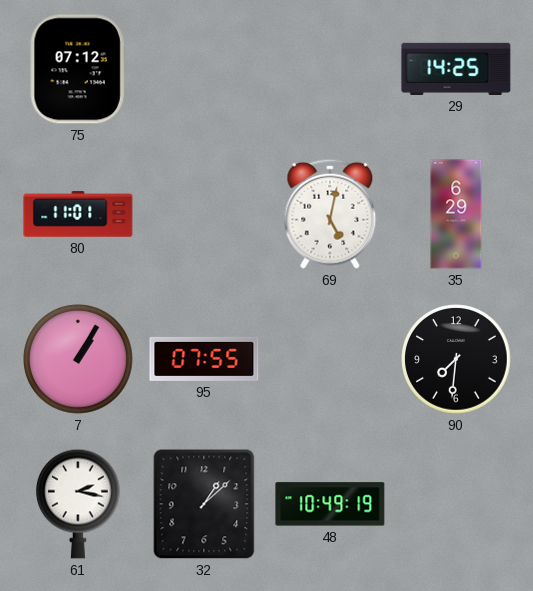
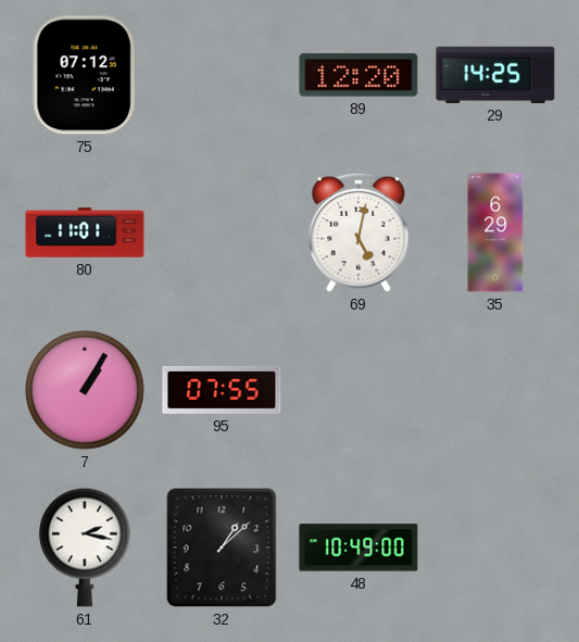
89: none -> 12:20 (358, 75)
90: 7:31 -> none (456, 359)
48: 10:49:19 -> 10:49:00 (358, 547)
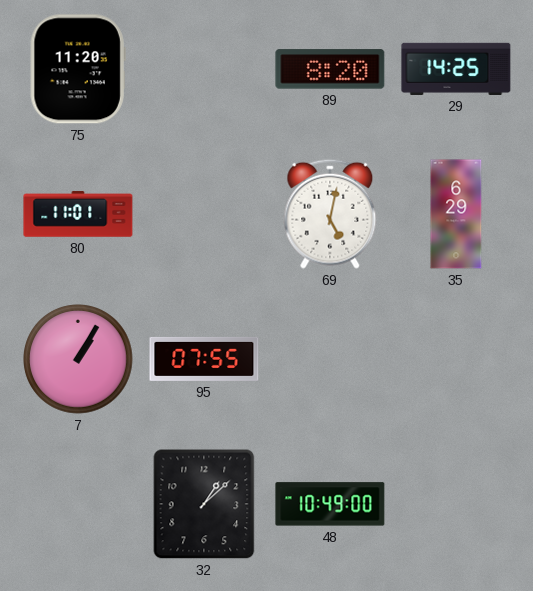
75: 07:12 -> 11:20 (78, 69)
89: 12:20 -> 8:20 (330, 69)
61: 2:17 -> none (86, 547)
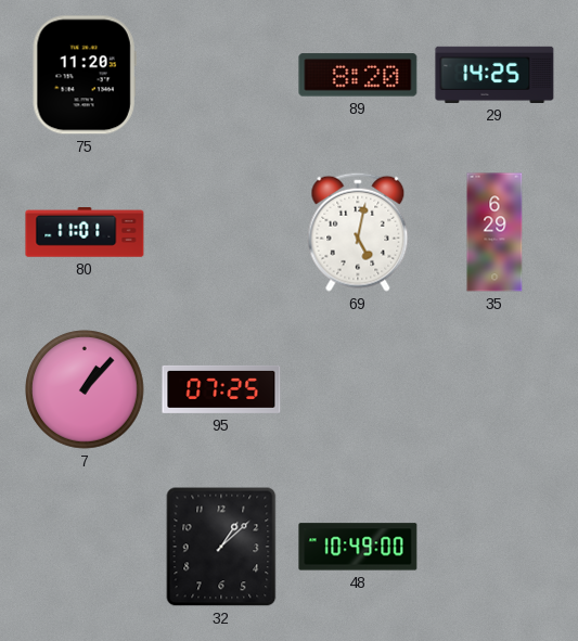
7: 1:05 -> 1:07 (85, 389)
95: 07:55 -> 07:25 (221, 389)
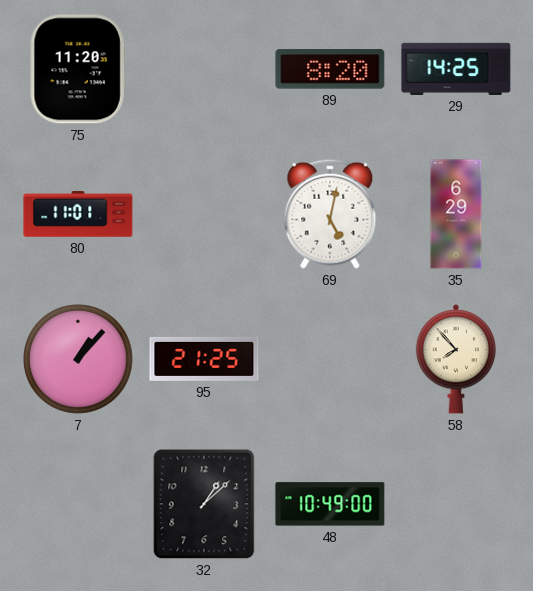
95: 07:25 -> 21:25 (204, 359)
58: none -> 7:53 (456, 359)
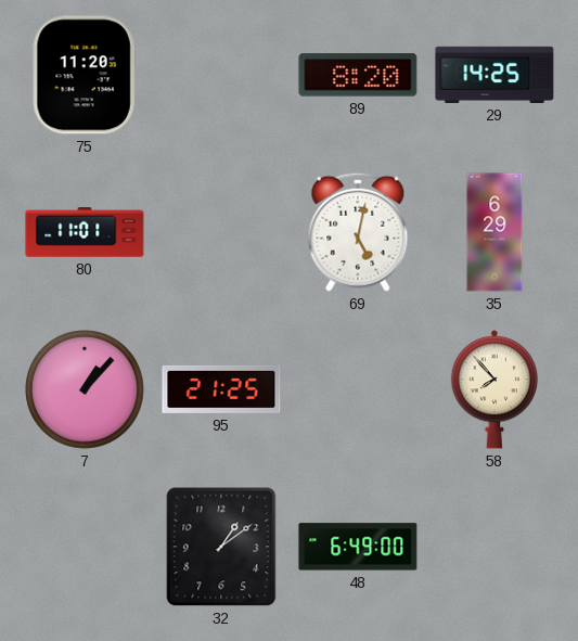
32: 1:08 -> 1:09 (221, 547)
48: 10:49 -> 6:49 (358, 547)
